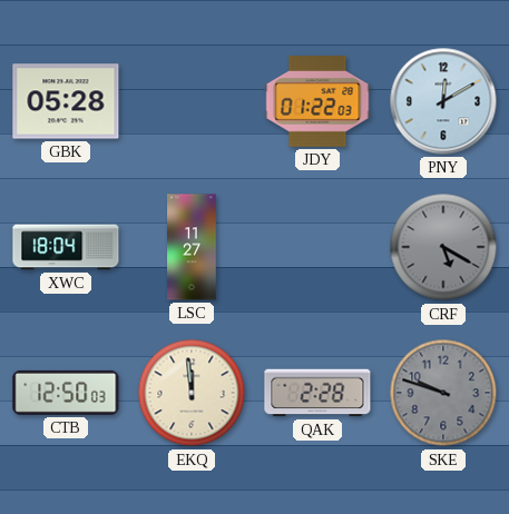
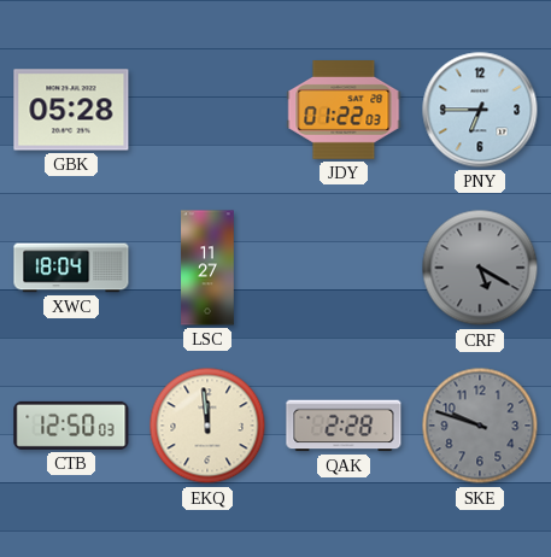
PNY: 12:10 -> 6:45 (480, 110)
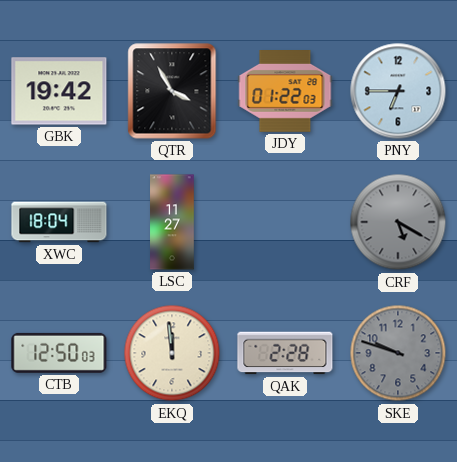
GBK: 05:28 -> 19:42 (59, 91)
QTR: none -> 3:55 (172, 91)
